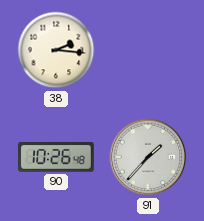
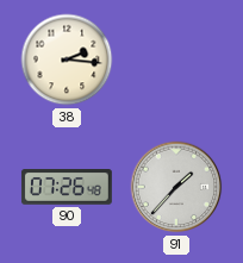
90: 10:26 -> 07:26 (67, 188)
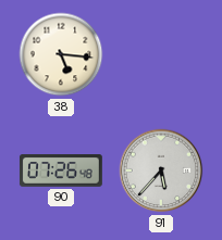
38: 2:16 -> 5:16 (61, 54)
91: 1:37 -> 5:37 (161, 170)
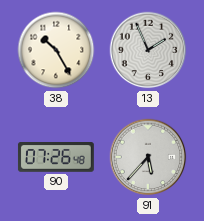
38: 5:16 -> 10:25 (56, 50)
13: none -> 1:56 (148, 50)
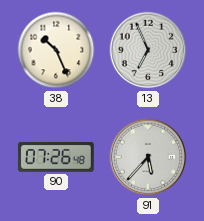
38: 10:25 -> 10:26 (56, 50)
13: 1:56 -> 6:56 (148, 50)
